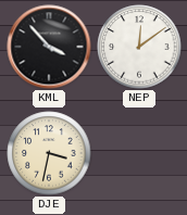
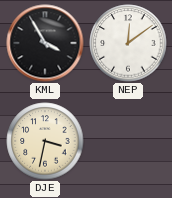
KML: 3:53 -> 3:55 (45, 43)
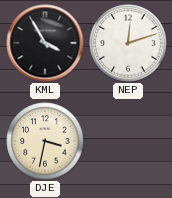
NEP: 12:09 -> 12:12 (128, 43)
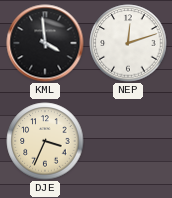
KML: 3:55 -> 3:59 (45, 43)
DJE: 3:32 -> 3:34 (45, 141)
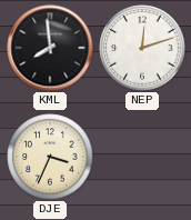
KML: 3:59 -> 7:59 (50, 48)
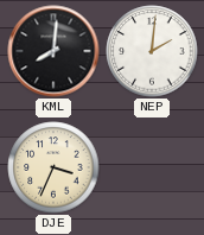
KML: 7:59 -> 8:01 (53, 51)
NEP: 12:12 -> 2:01 (152, 51)
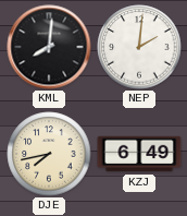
DJE: 3:34 -> 7:43 (49, 154)
KZJ: none -> 6:49 (139, 154)
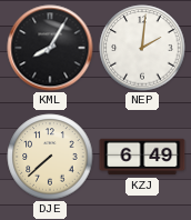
KML: 8:01 -> 8:05 (50, 48)
DJE: 7:43 -> 7:38 (50, 157)
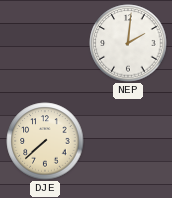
KML: 8:05 -> none (50, 48)
KZJ: 6:49 -> none (142, 157)
